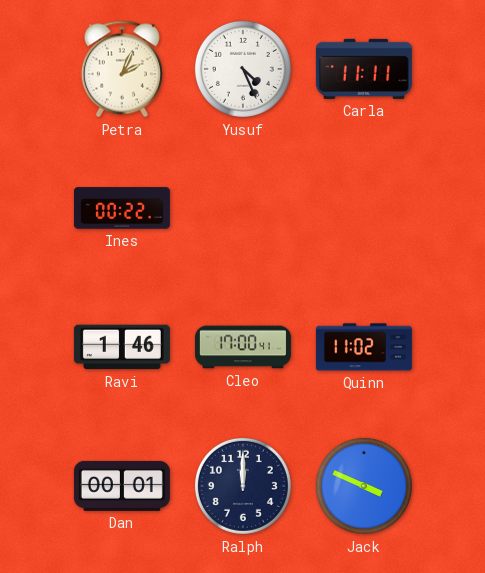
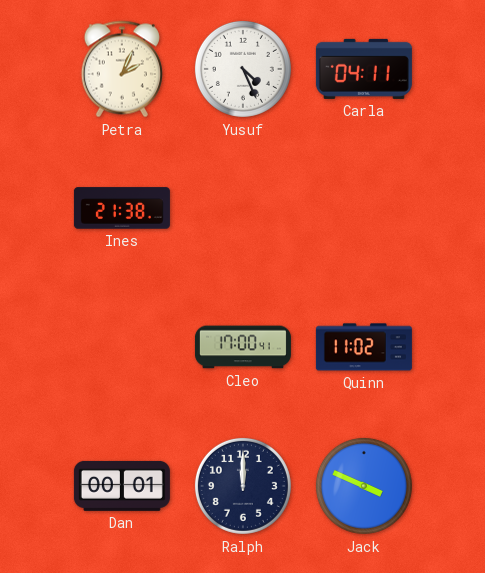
Carla: 11:11 -> 04:11 (364, 69)
Ines: 00:22 -> 21:38 (122, 208)
Ravi: 1:46 -> none (122, 347)
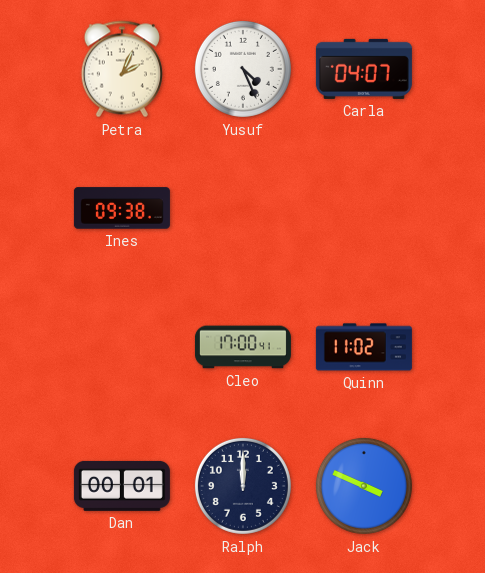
Carla: 04:11 -> 04:07 (364, 69)
Ines: 21:38 -> 09:38 (122, 208)
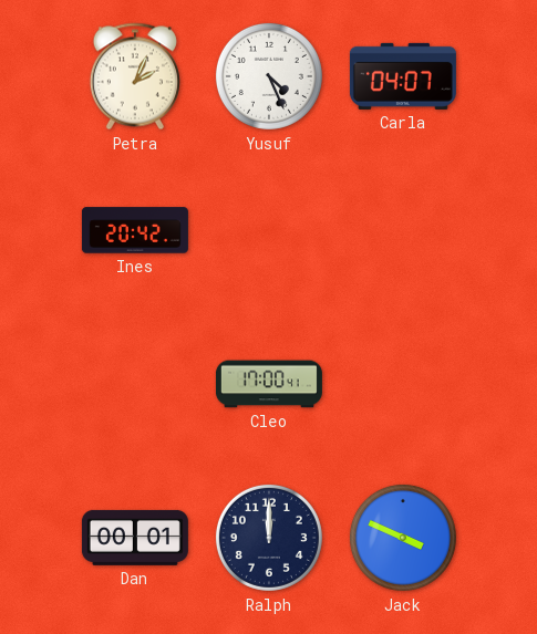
Ines: 09:38 -> 20:42 (135, 230)
Quinn: 11:02 -> none (364, 347)
